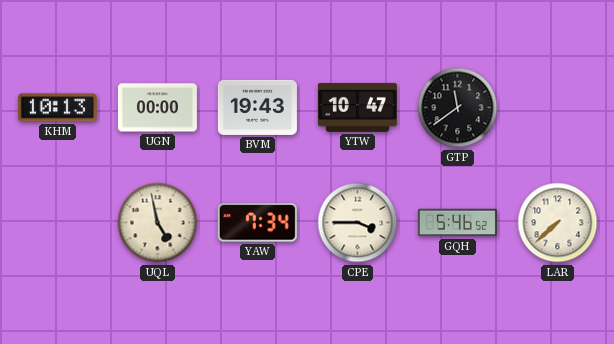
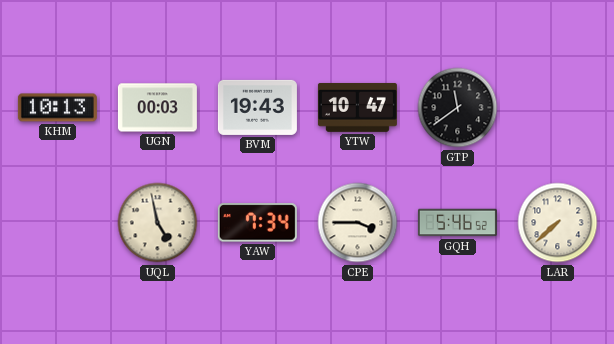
UGN: 00:00 -> 00:03 (157, 108)
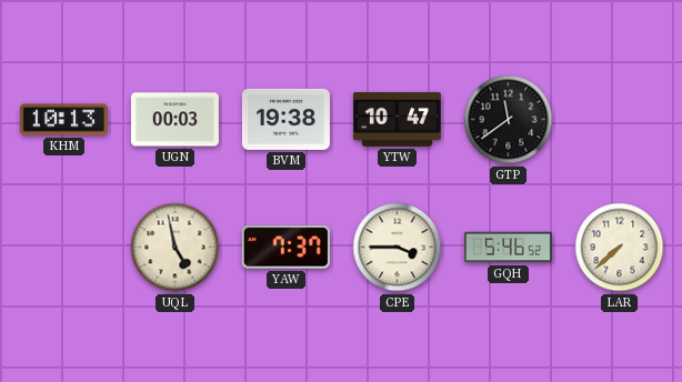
BVM: 19:43 -> 19:38 (285, 119)
YAW: 7:34 -> 7:37 (285, 248)
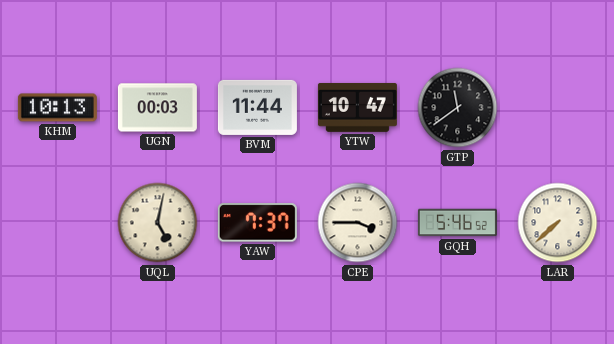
BVM: 19:38 -> 11:44 (257, 107)
UQL: 4:58 -> 5:02 (158, 223)
